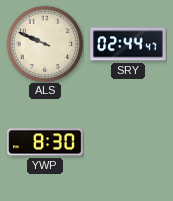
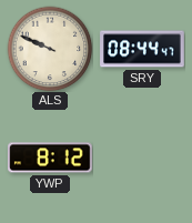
SRY: 02:44 -> 08:44 (142, 49)
YWP: 8:30 -> 8:12 (50, 158)
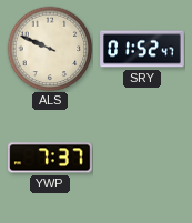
SRY: 08:44 -> 01:52 (142, 49)
YWP: 8:12 -> 7:37 (50, 158)
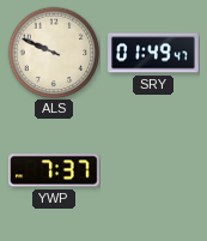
SRY: 01:52 -> 01:49 (153, 53)
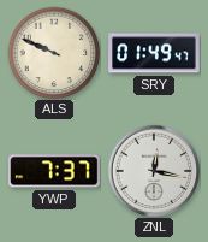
ZNL: none -> 12:17 (153, 170)
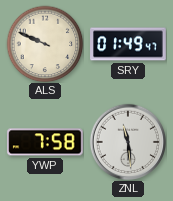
YWP: 7:37 -> 7:58 (45, 142)
ZNL: 12:17 -> 11:29 (127, 141)
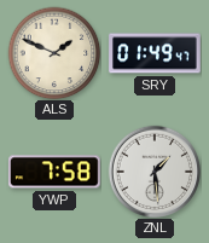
ALS: 9:49 -> 1:49 (54, 53)
ZNL: 11:29 -> 1:29 (153, 170)
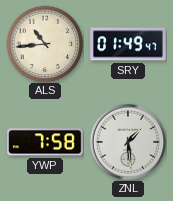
ALS: 1:49 -> 10:44 (45, 44)
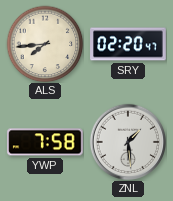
ALS: 10:44 -> 7:44 (45, 44)
SRY: 01:49 -> 02:20 (128, 44)
